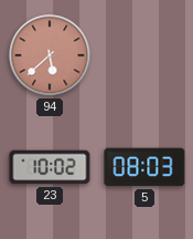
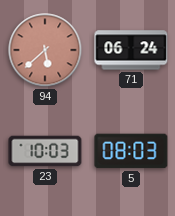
71: none -> 06:24 (131, 50)
23: 10:02 -> 10:03 (45, 151)
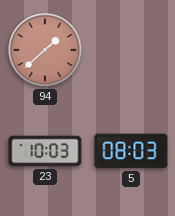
94: 5:38 -> 1:38 (45, 50)
71: 06:24 -> none (131, 50)
